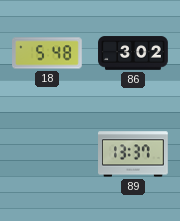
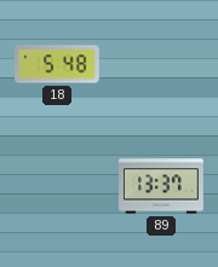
86: 3:02 -> none (133, 53)
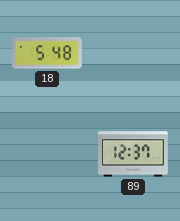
89: 13:37 -> 12:37 (134, 154)
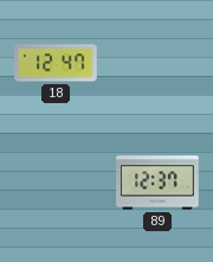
18: 5:48 -> 12:47 (56, 63)
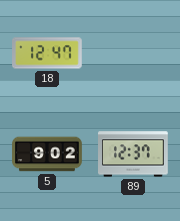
5: none -> 9:02 (47, 154)
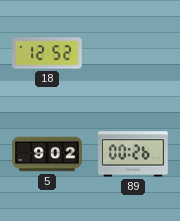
18: 12:47 -> 12:52 (47, 53)
89: 12:37 -> 00:26 (134, 154)
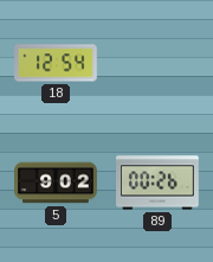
18: 12:52 -> 12:54 (56, 63)
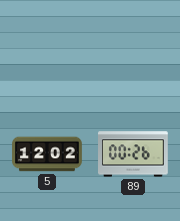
18: 12:54 -> none (56, 63)
5: 9:02 -> 12:02 (47, 154)
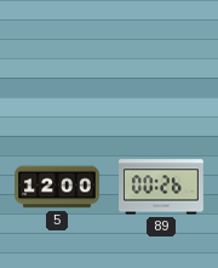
5: 12:02 -> 12:00 (57, 187)
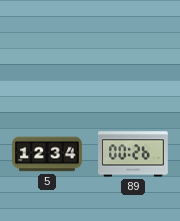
5: 12:00 -> 12:34 (47, 154)
